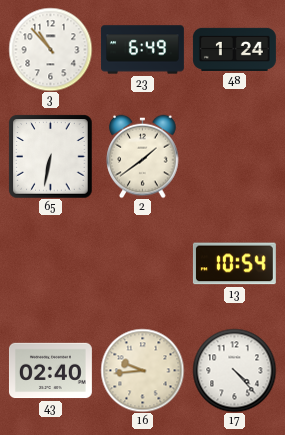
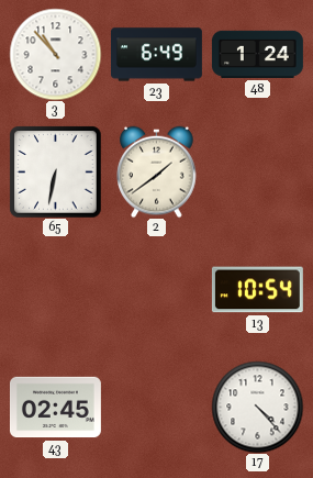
43: 02:40 -> 02:45 (55, 408)
16: 9:44 -> none (142, 370)
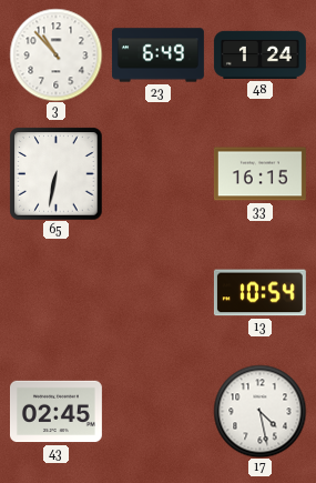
2: 1:39 -> none (157, 171)
33: none -> 16:15 (259, 174)
17: 4:23 -> 4:28 (259, 411)
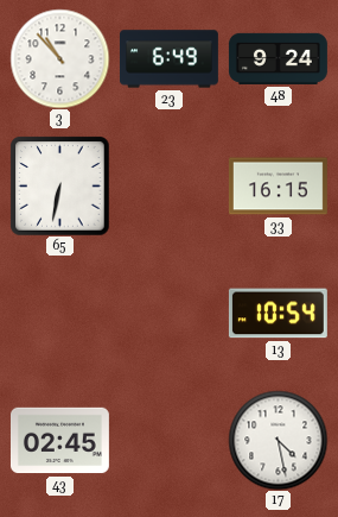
48: 1:24 -> 9:24 (278, 58)
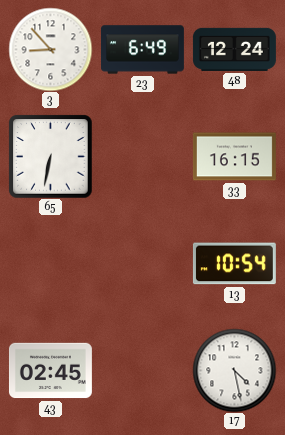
3: 10:53 -> 8:53 (50, 49)
48: 9:24 -> 12:24 (234, 49)
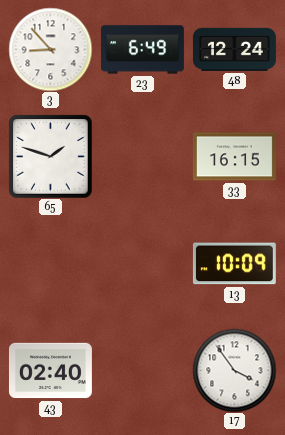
65: 6:32 -> 1:48 (50, 156)
13: 10:54 -> 10:09 (234, 264)
43: 02:45 -> 02:40 (50, 371)
17: 4:28 -> 3:54 (234, 370)
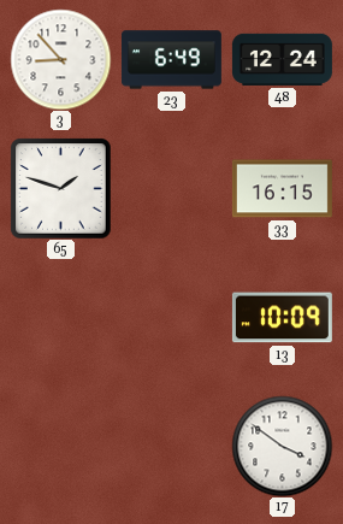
43: 02:40 -> none (50, 371)
17: 3:54 -> 3:51 (282, 446)
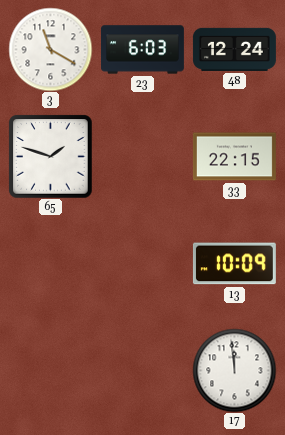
3: 8:53 -> 11:20 (50, 49)
23: 6:49 -> 6:03 (142, 50)
33: 16:15 -> 22:15 (234, 157)
17: 3:51 -> 11:59 (234, 370)
